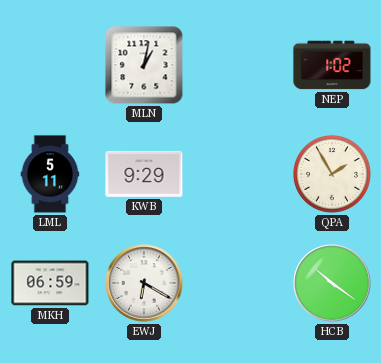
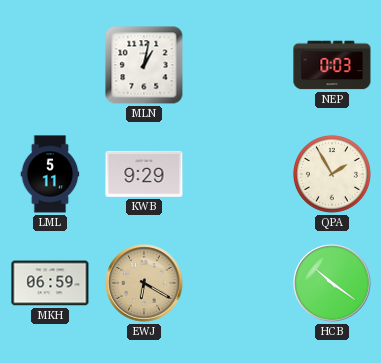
NEP: 1:02 -> 0:03 (332, 65)
EWJ dial: white -> champagne (144, 283)
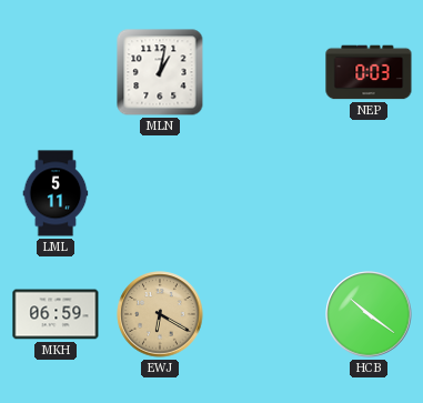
KWB: 9:29 -> none (144, 174)
QPA: 1:55 -> none (332, 174)
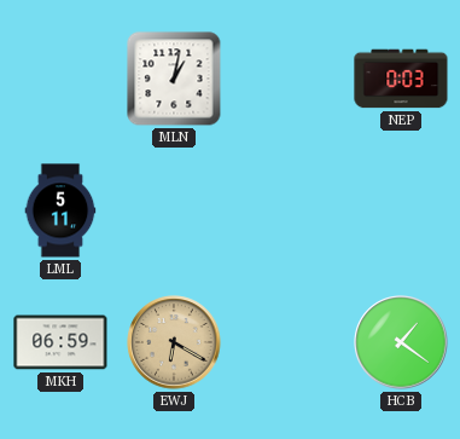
HCB: 10:21 -> 1:21 (401, 342)
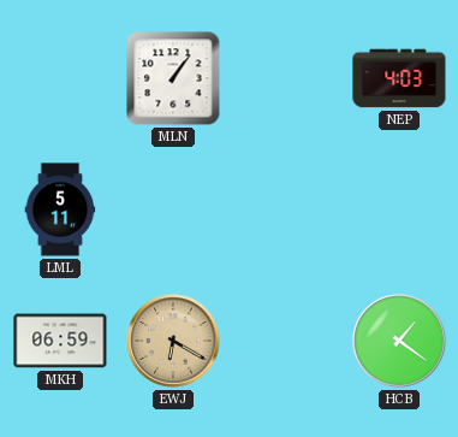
MLN: 1:02 -> 1:06 (173, 78)
NEP: 0:03 -> 4:03 (399, 78)
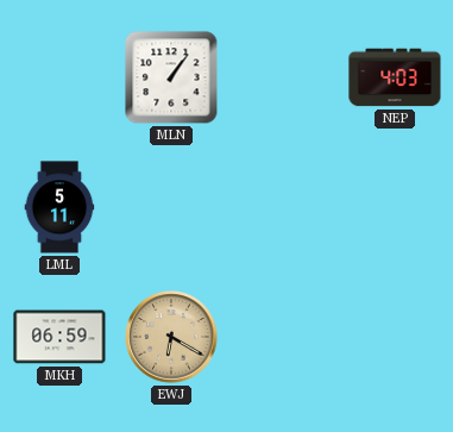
HCB: 1:21 -> none (399, 341)
